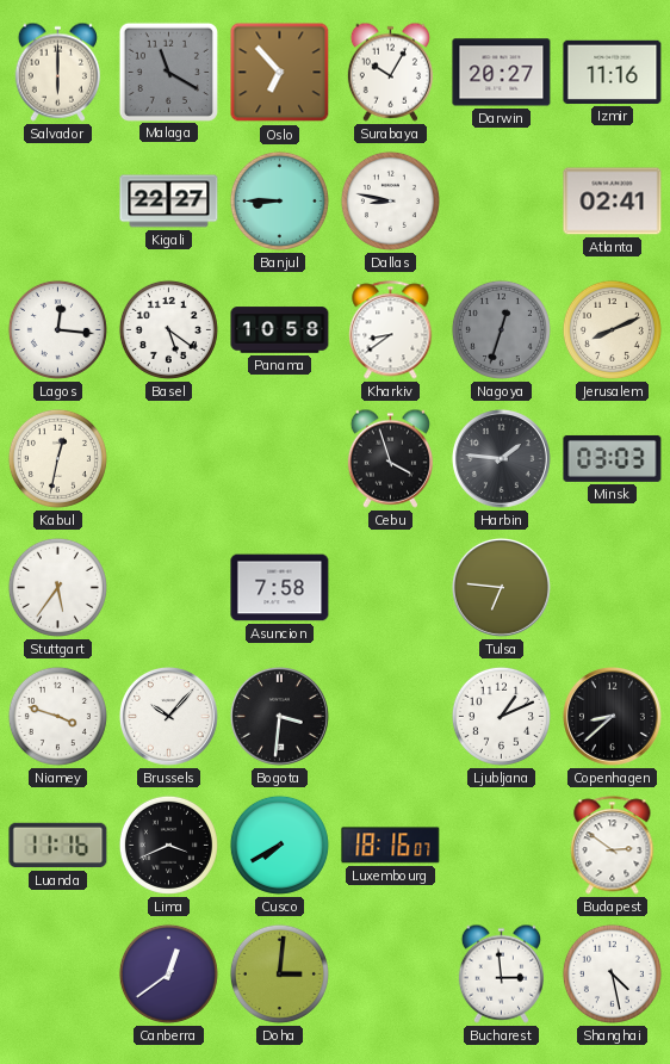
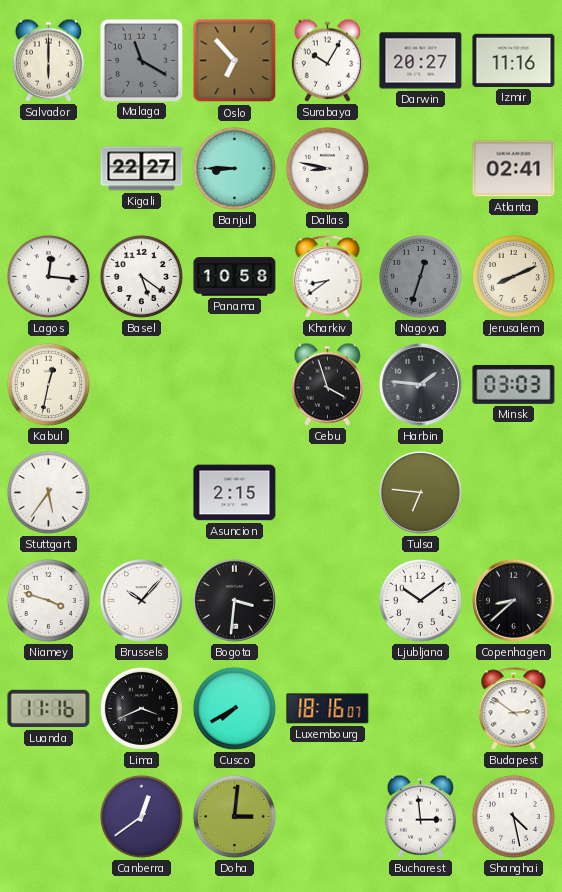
Asuncion: 7:58 -> 2:15 (235, 493)
Ljubljana: 1:11 -> 10:09 (420, 600)
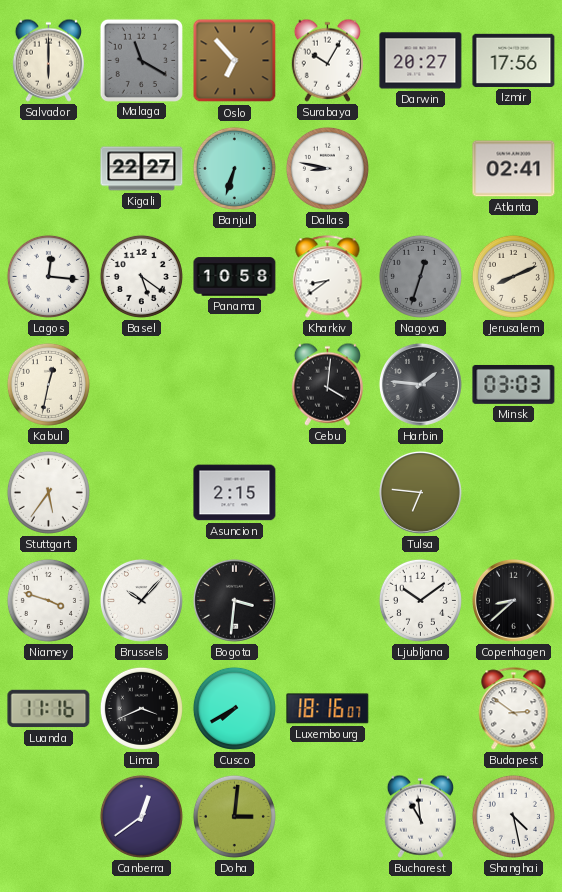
Izmir: 11:16 -> 17:56 (514, 60)
Banjul: 8:45 -> 6:33 (234, 168)
Cebu: 3:57 -> 4:01 (327, 384)
Bucharest: 2:59 -> 10:59 (420, 816)
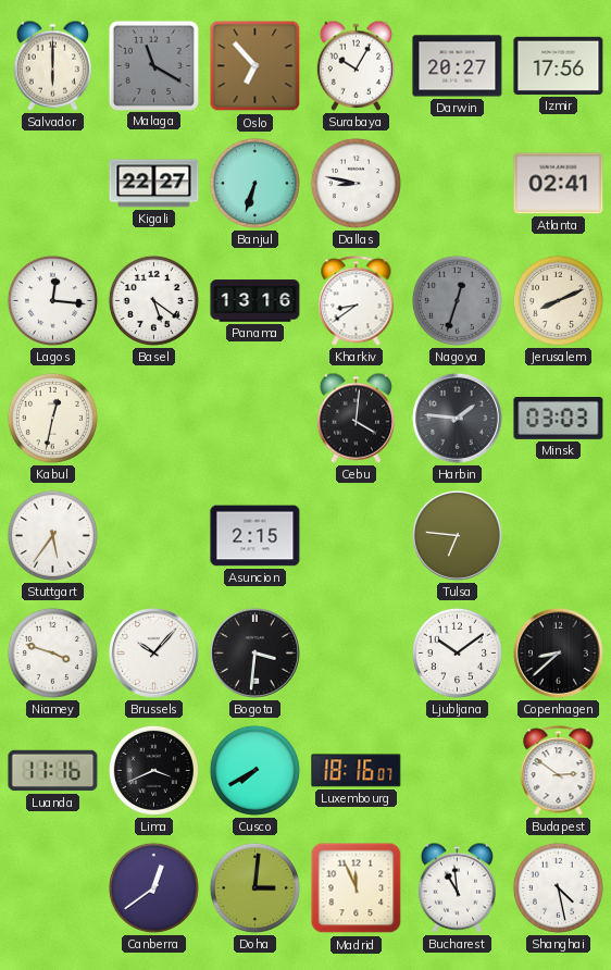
Panama: 10:58 -> 13:16 (255, 301)
Madrid: none -> 11:56 (357, 888)
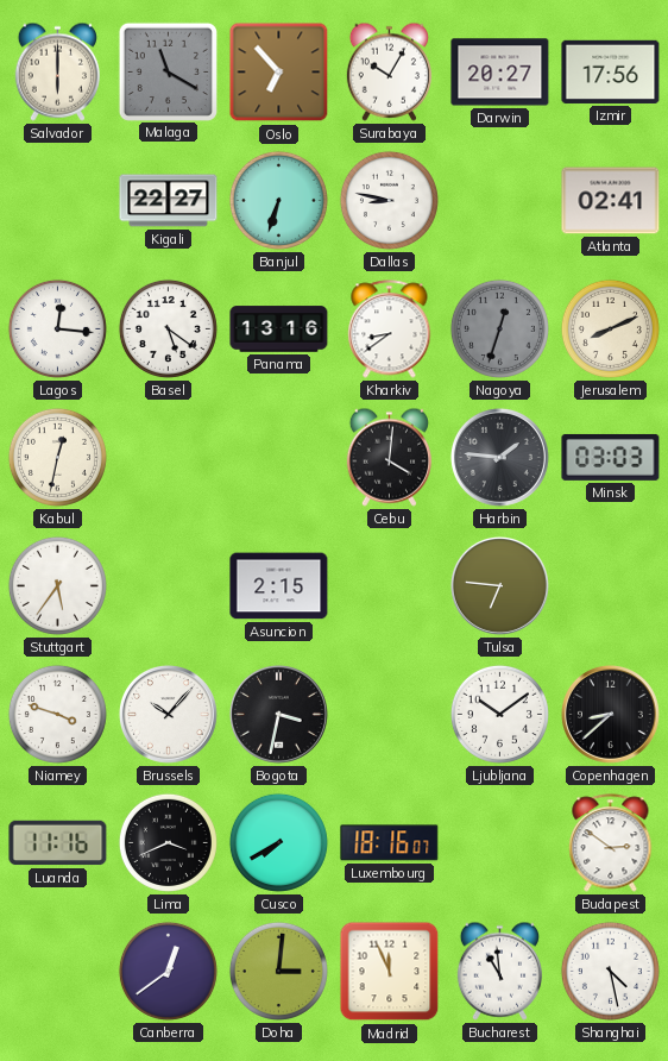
Bogota: 3:31 -> 3:32 (278, 714)
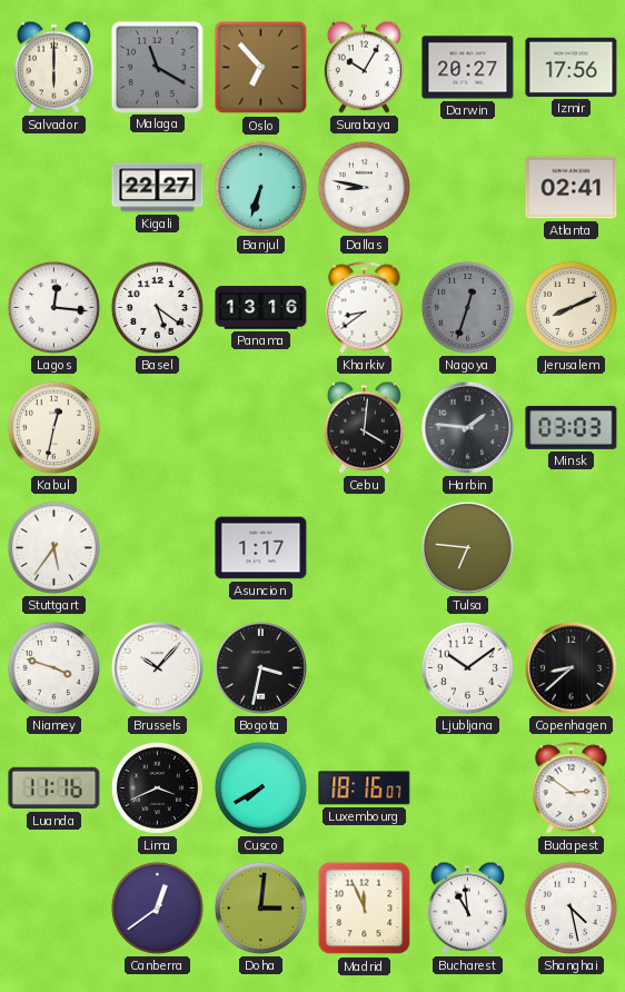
Asuncion: 2:15 -> 1:17 (261, 548)
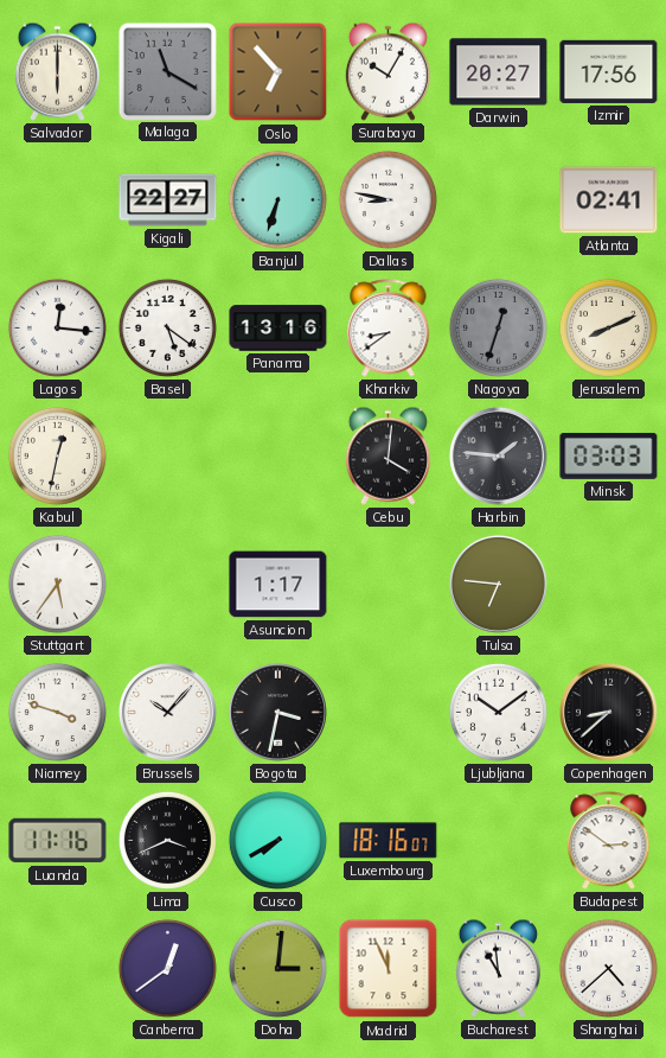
Shanghai: 4:28 -> 4:38 (608, 968)
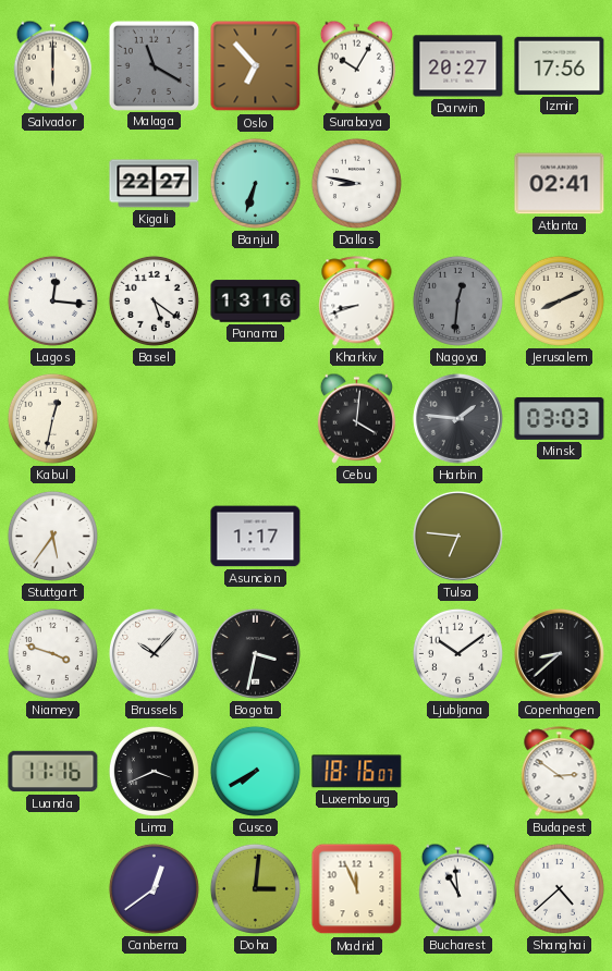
Kharkiv: 8:39 -> 8:42 (357, 302)
Nagoya: 12:33 -> 12:31 (457, 300)
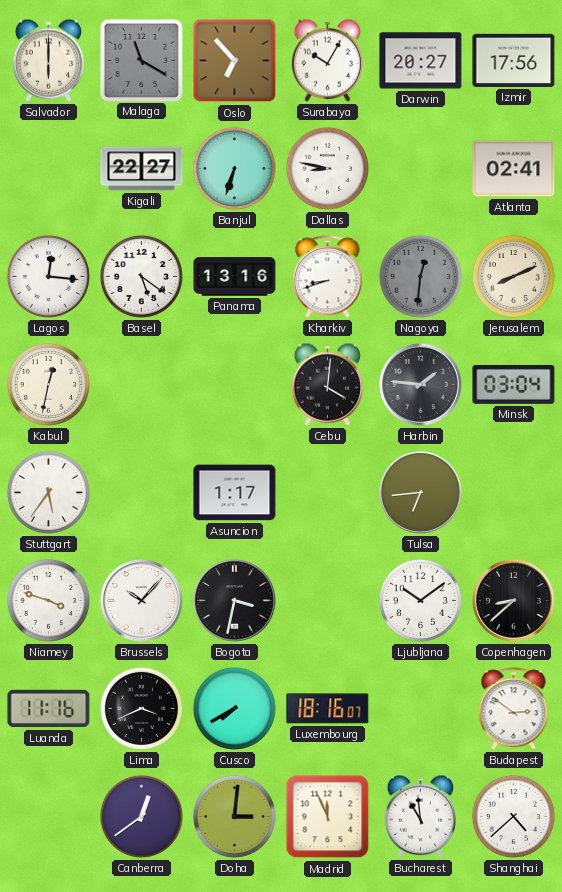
Minsk: 03:03 -> 03:04 (514, 384)
Tulsa: 6:46 -> 6:44 (420, 492)
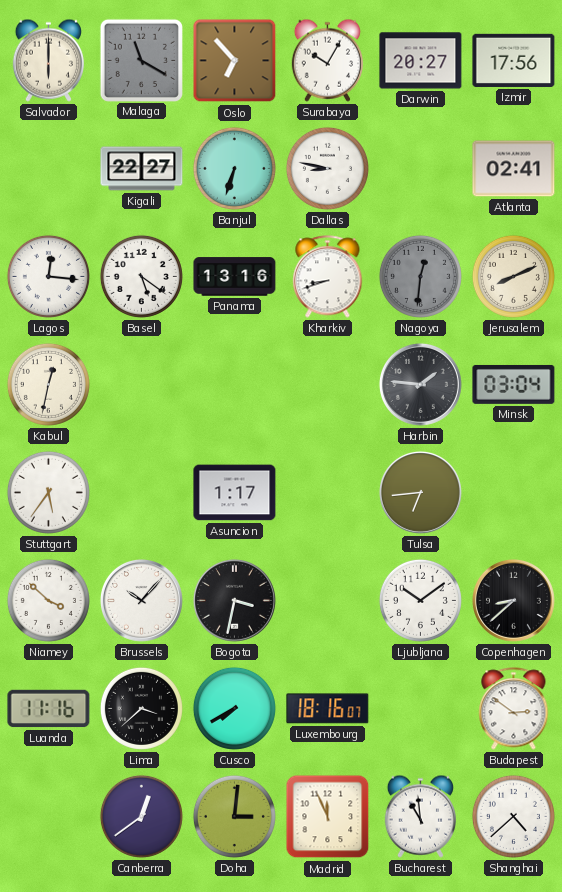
Cebu: 4:01 -> none (327, 384)
Niamey: 3:48 -> 3:52 (48, 600)
Lima: 3:41 -> 3:38 (141, 708)
